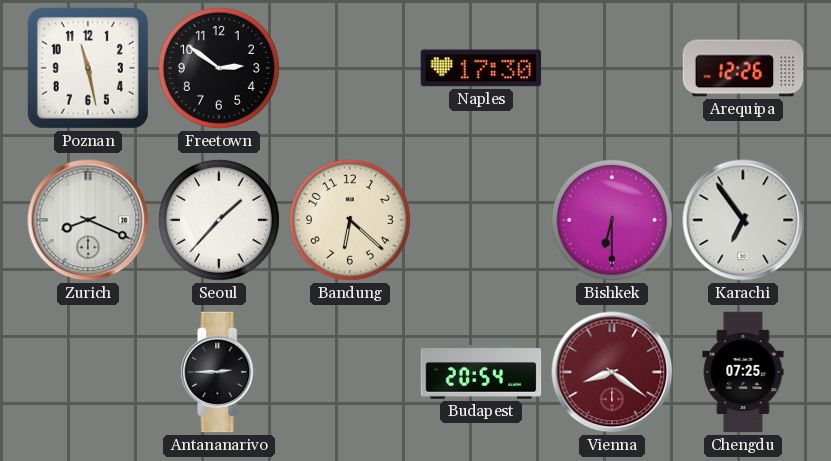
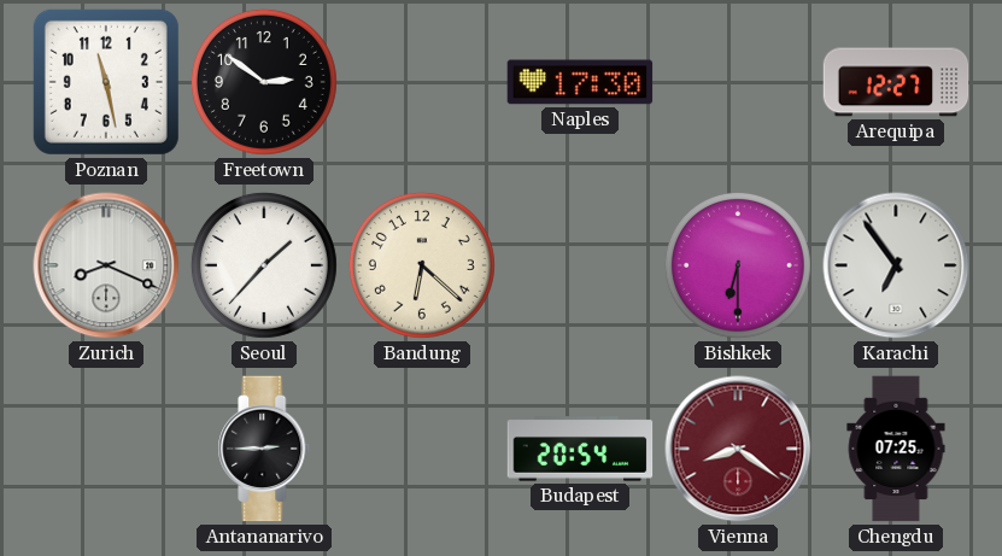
Arequipa: 12:26 -> 12:27 (896, 82)
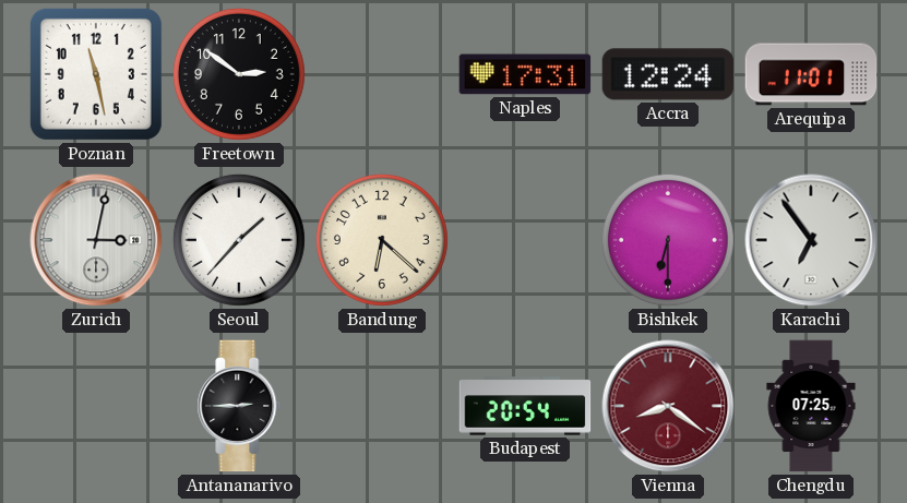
Naples: 17:30 -> 17:31 (525, 74)
Accra: none -> 12:24 (668, 74)
Arequipa: 12:27 -> 11:01 (811, 74)
Zurich: 8:19 -> 3:02 (96, 240)
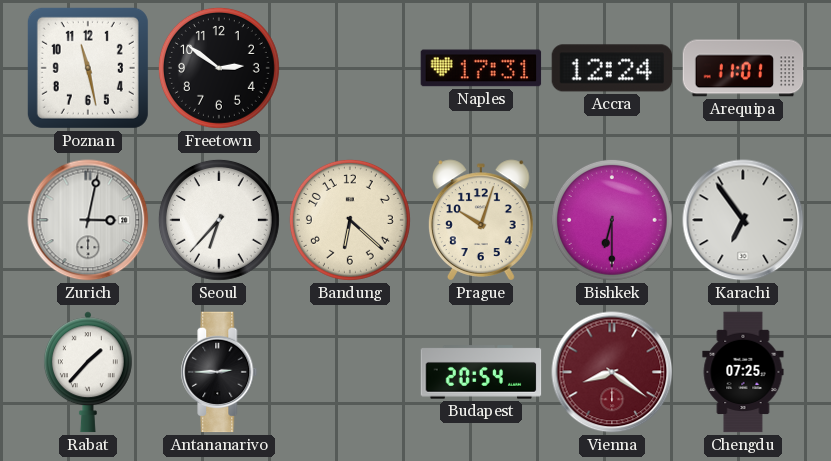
Seoul: 1:37 -> 6:37 (219, 220)
Prague: none -> 10:03 (481, 220)
Rabat: none -> 1:37 (88, 372)
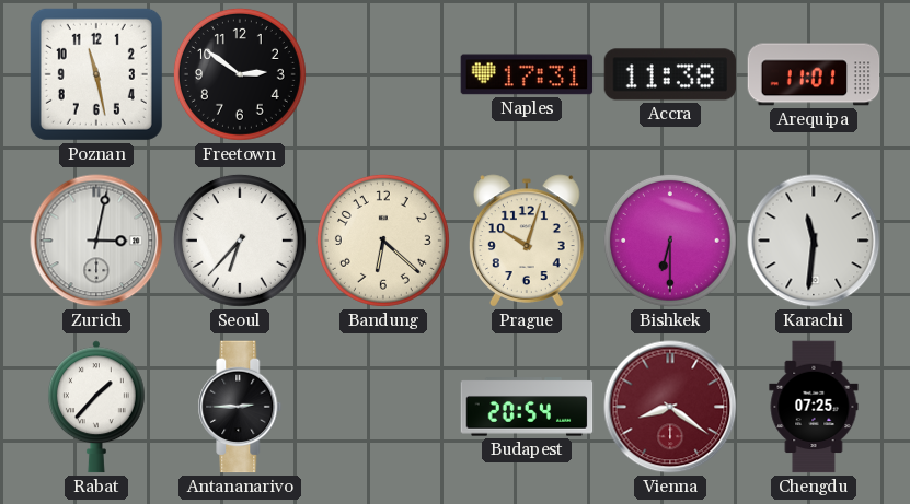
Accra: 12:24 -> 11:38 (670, 74)
Karachi: 6:54 -> 11:31 (814, 241)
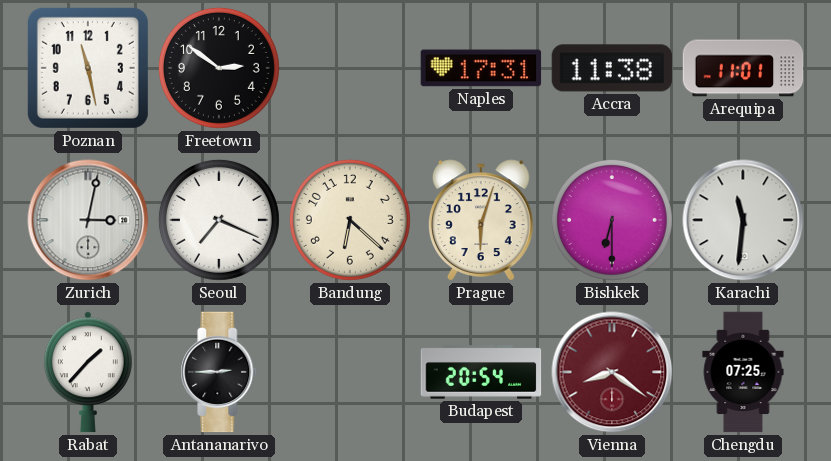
Seoul: 6:37 -> 7:19 (219, 220)
Prague: 10:03 -> 6:03 (481, 220)
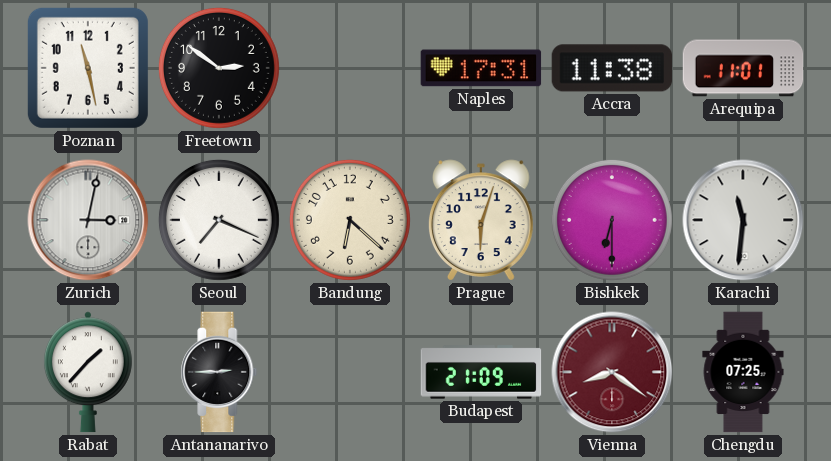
Budapest: 20:54 -> 21:09 (481, 372)
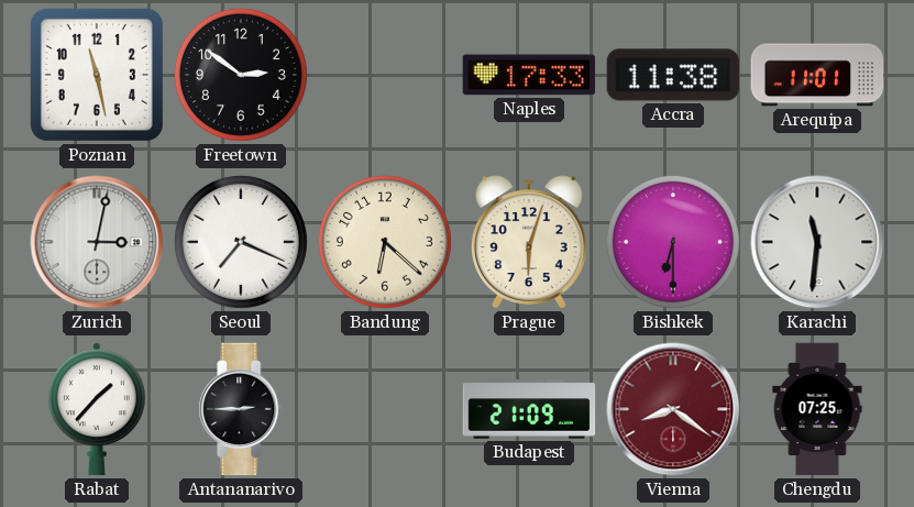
Naples: 17:31 -> 17:33 (529, 75)
